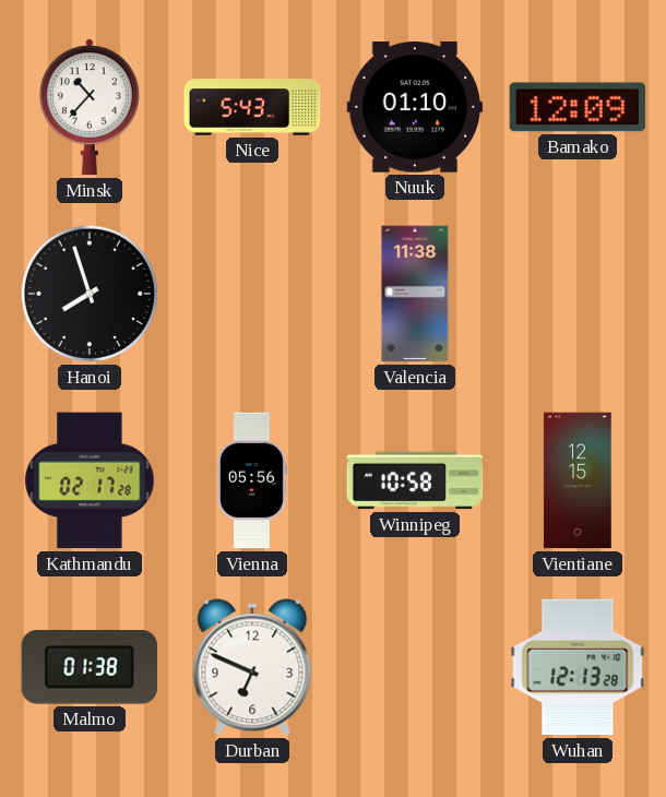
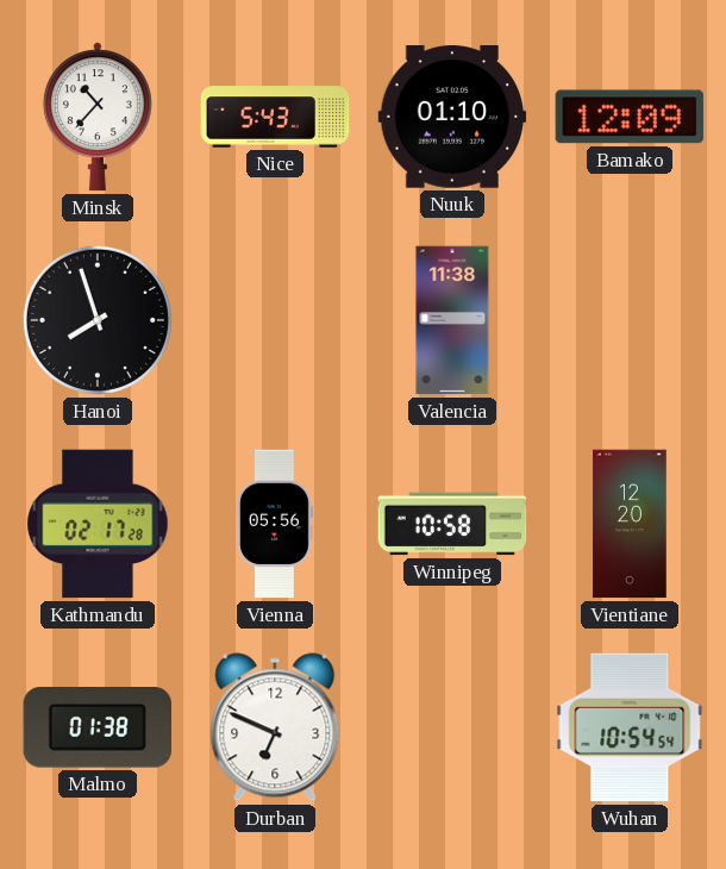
Vientiane: 12:15 -> 12:20 (630, 524)
Wuhan: 12:13 -> 10:54 (630, 727)
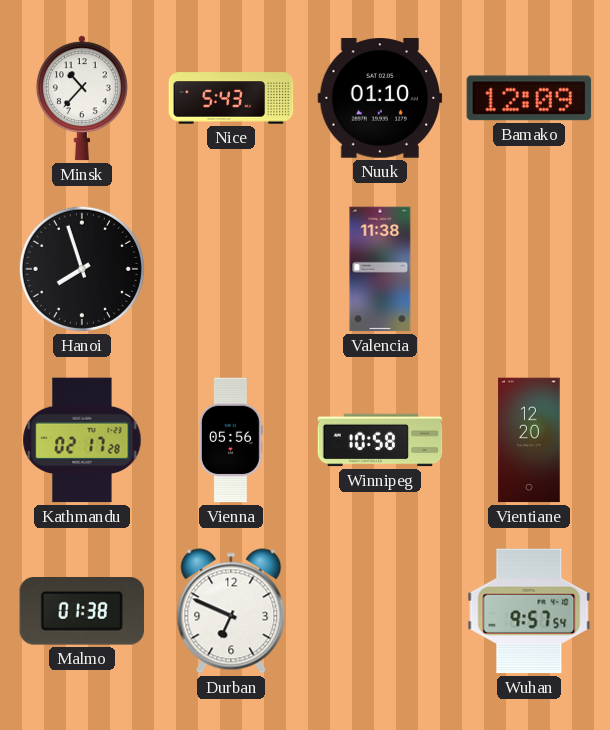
Wuhan: 10:54 -> 9:57 (529, 611)
